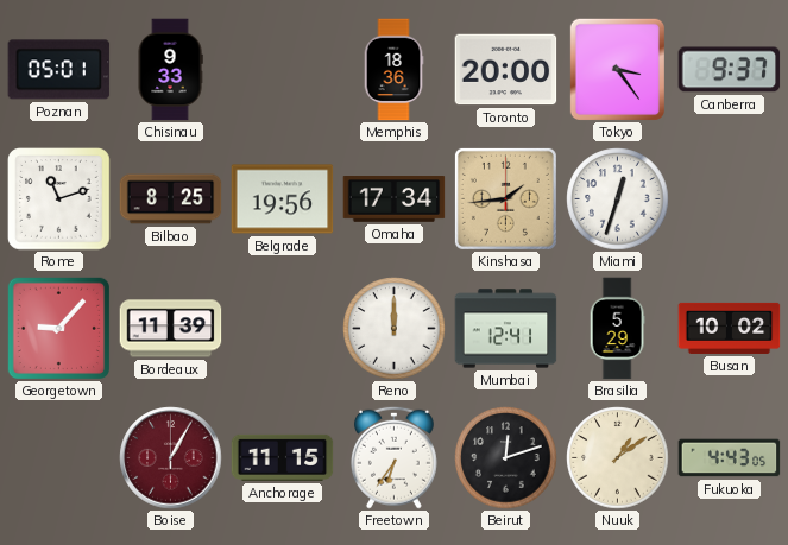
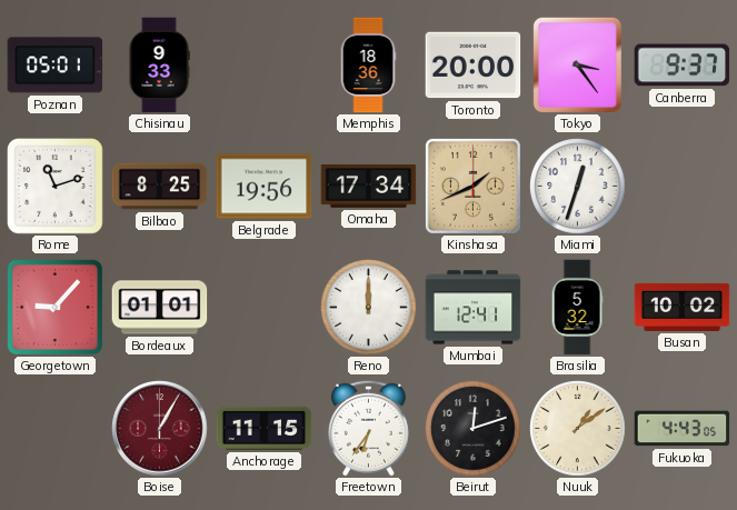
Kinshasa: 1:44 -> 1:41 (472, 186)
Bordeaux: 11:39 -> 01:01 (160, 308)
Brasilia: 5:29 -> 5:32 (577, 308)
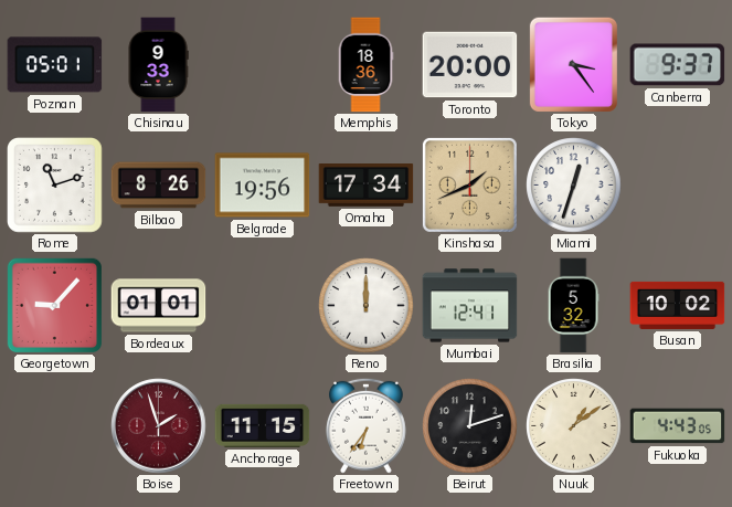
Bilbao: 8:25 -> 8:26 (159, 186)
Boise: 1:05 -> 1:57 (159, 426)
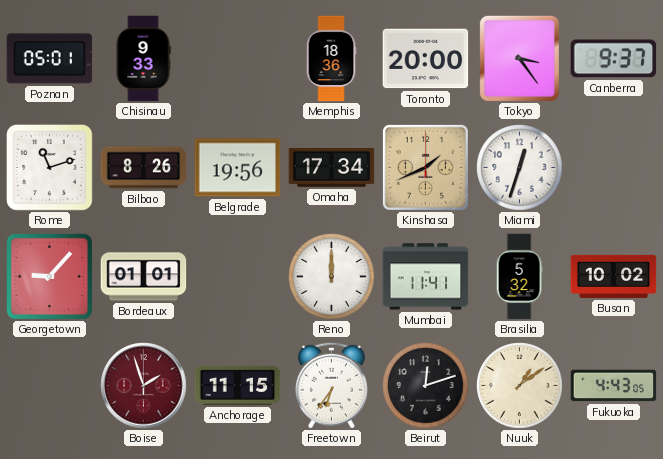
Mumbai: 12:41 -> 11:41 (426, 277)
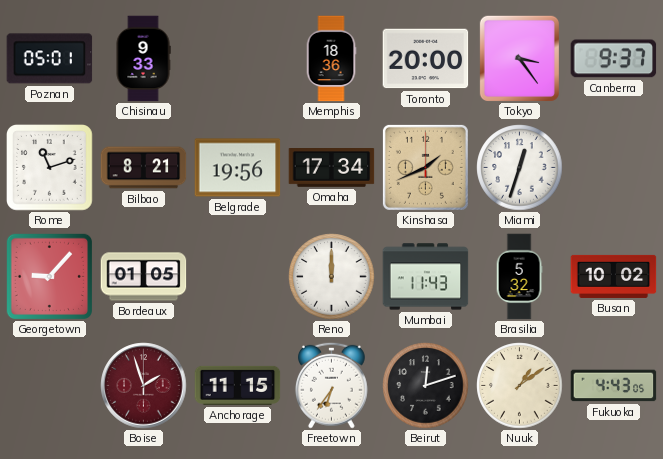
Bilbao: 8:26 -> 8:21 (144, 168)
Bordeaux: 01:01 -> 01:05 (144, 277)
Mumbai: 11:41 -> 11:43 (426, 277)
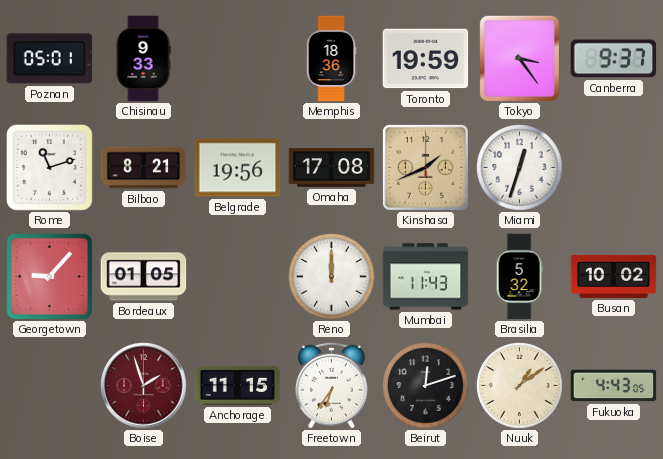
Toronto: 20:00 -> 19:59 (426, 59)
Omaha: 17:34 -> 17:08 (332, 168)
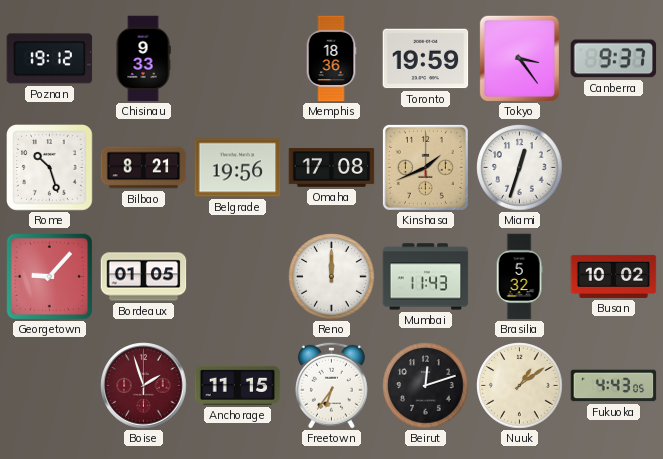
Poznan: 05:01 -> 19:12 (50, 59)
Rome: 11:12 -> 10:27 (50, 168)
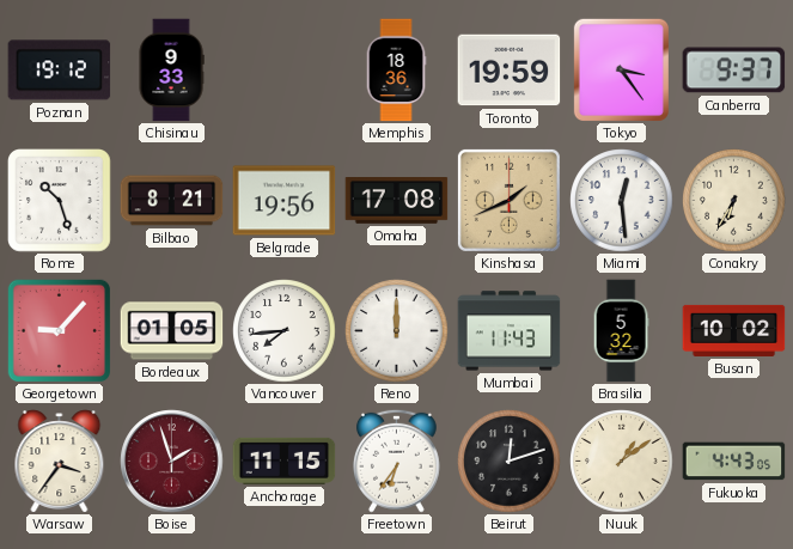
Miami: 12:33 -> 12:29 (622, 201)
Conakry: none -> 6:35 (734, 201)
Vancouver: none -> 7:44 (285, 331)
Warsaw: none -> 3:36 (60, 462)
